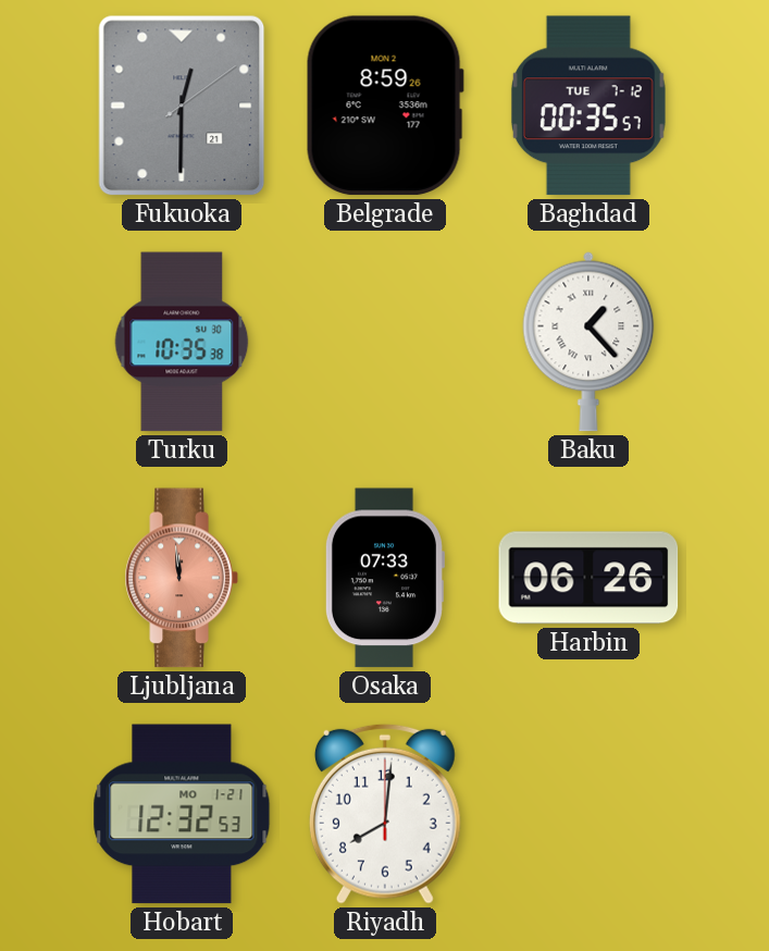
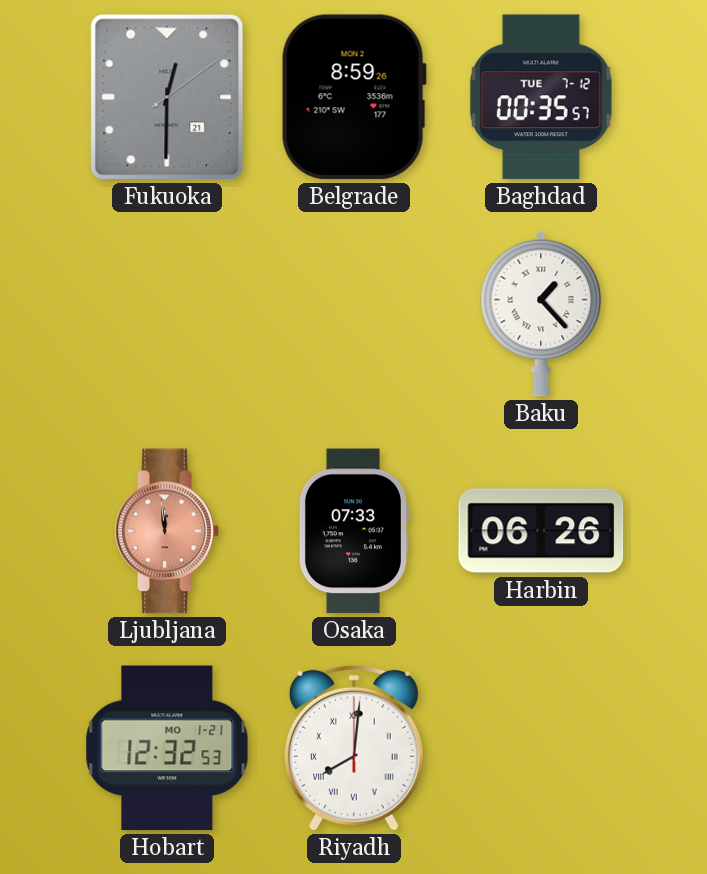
Turku: 10:35 -> none (182, 342)
Riyadh numerals: Arabic -> Roman (354, 748)
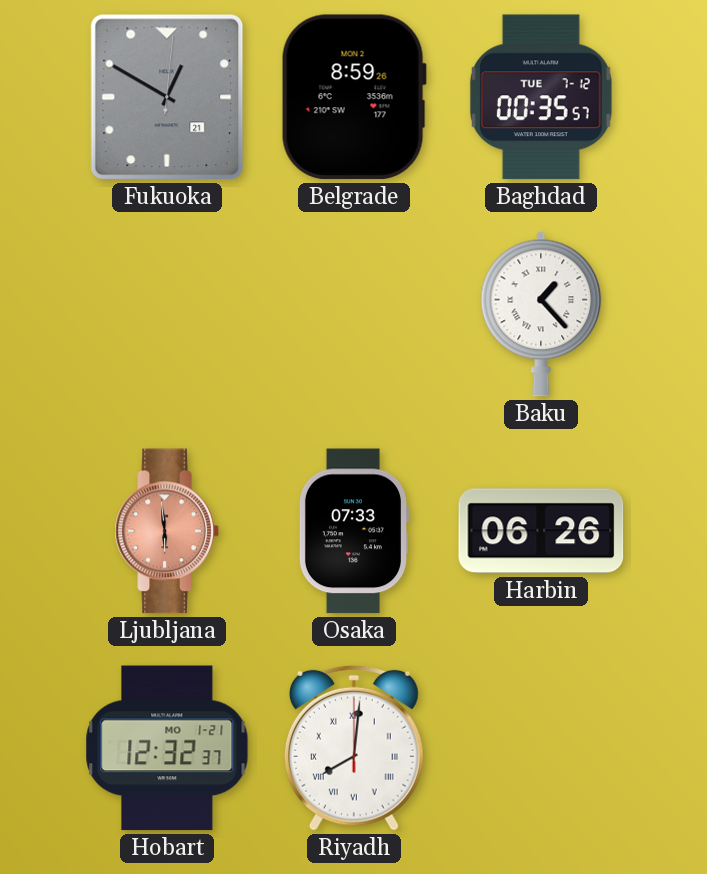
Fukuoka: 12:30 -> 12:50 (167, 97)
Ljubljana: 11:59 -> 5:59 (167, 531)
Hobart: 12:32:53 -> 12:32:37 (167, 748)
